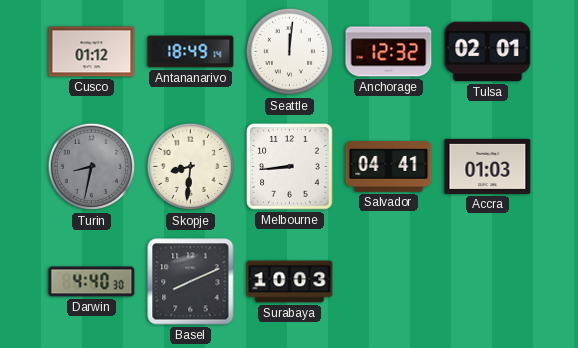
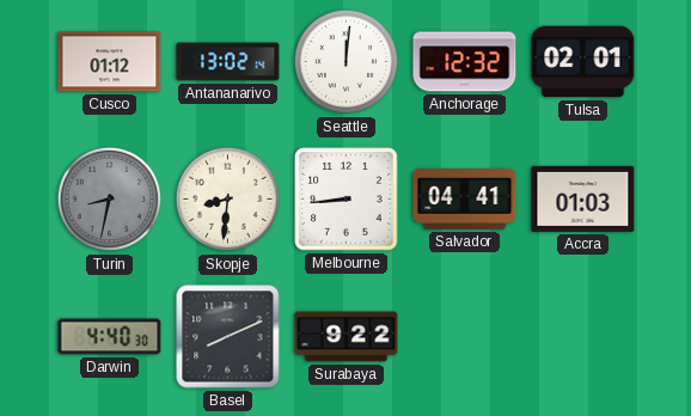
Antananarivo: 18:49 -> 13:02 (228, 62)
Surabaya: 10:03 -> 9:22 (347, 337)
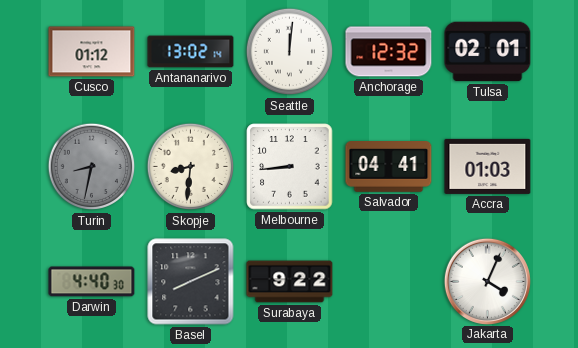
Jakarta: none -> 4:04 (487, 281)
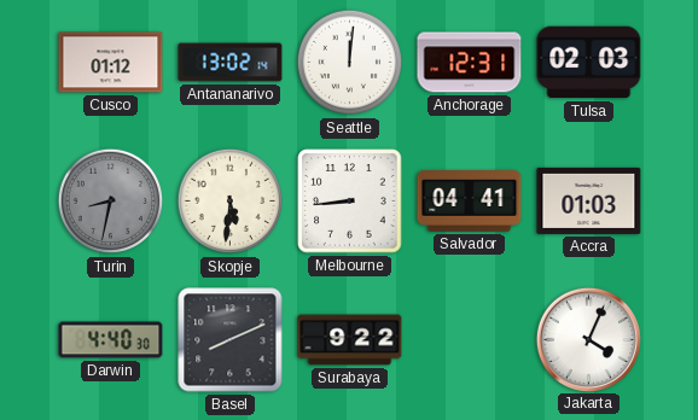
Anchorage: 12:32 -> 12:31 (470, 63)
Tulsa: 02:01 -> 02:03 (589, 63)
Skopje: 8:31 -> 5:31 (231, 202)
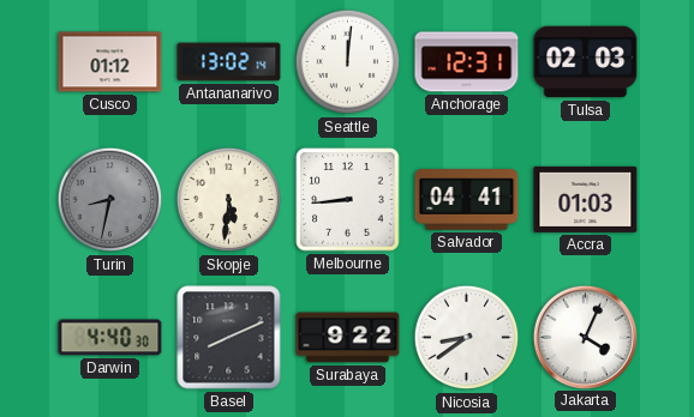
Nicosia: none -> 8:39 (467, 338)
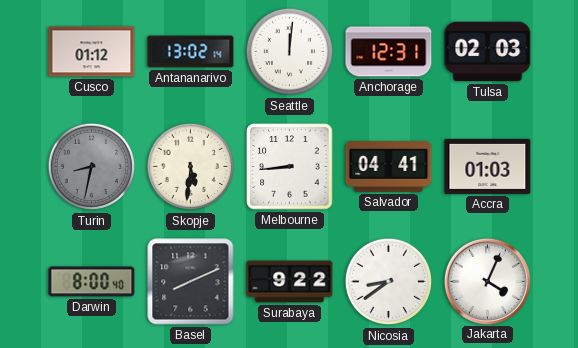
Darwin: 4:40 -> 8:00 (92, 282)
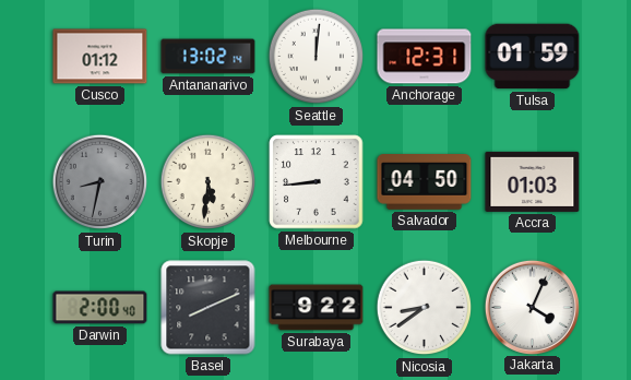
Tulsa: 02:03 -> 01:59 (533, 57)
Salvador: 04:41 -> 04:50 (425, 182)
Darwin: 8:00 -> 2:00 (100, 308)
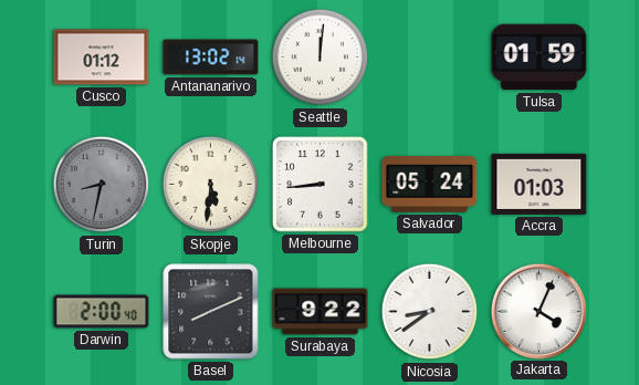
Anchorage: 12:31 -> none (425, 57)
Salvador: 04:50 -> 05:24 (430, 185)
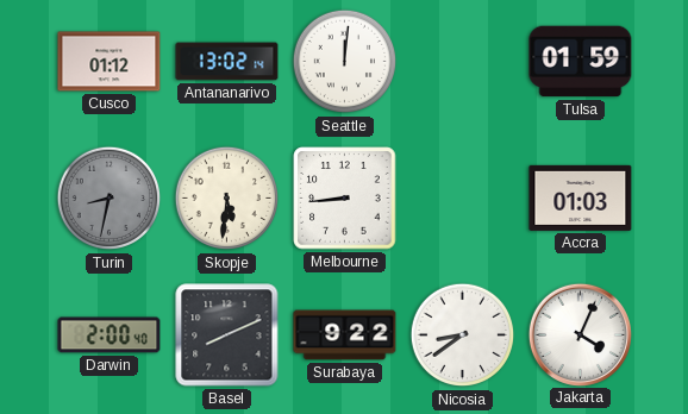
Salvador: 05:24 -> none (430, 185)
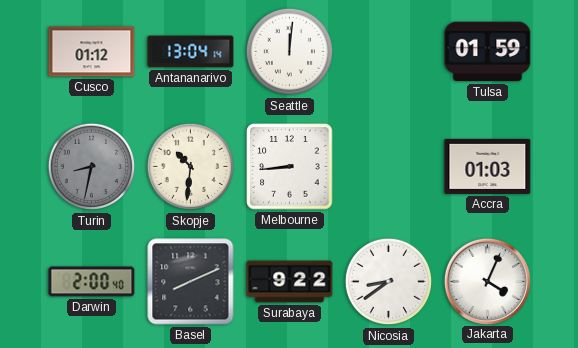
Antananarivo: 13:02 -> 13:04 (191, 52)
Skopje: 5:31 -> 10:31 (191, 167)
